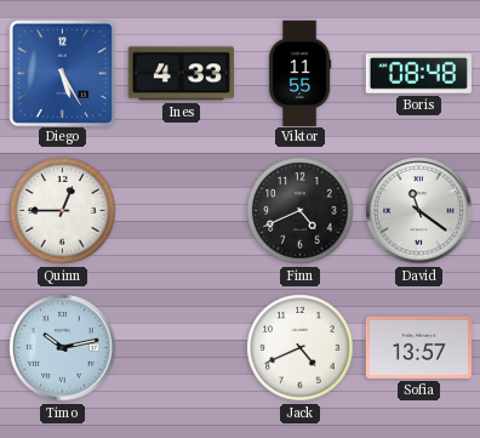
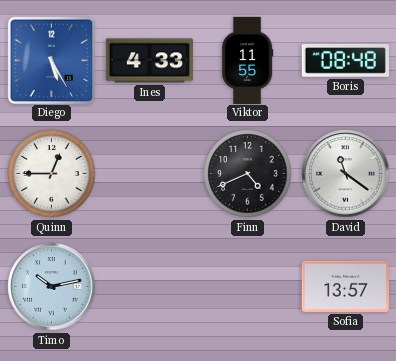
Jack: 4:41 -> none (301, 348)
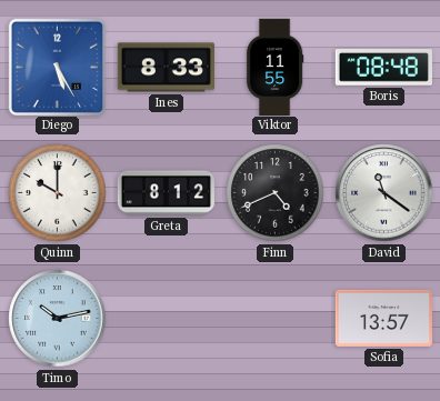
Ines: 4:33 -> 8:33 (166, 68)
Quinn: 12:45 -> 10:00 (58, 193)
Greta: none -> 8:12 (166, 193)
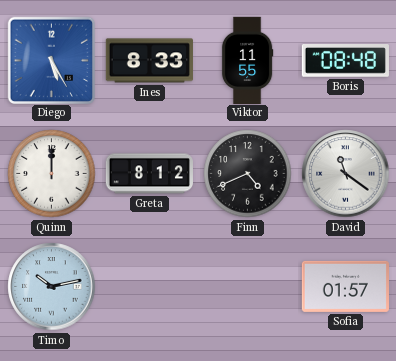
Quinn: 10:00 -> 12:00 (52, 174)
Sofia: 13:57 -> 01:57 (345, 286)
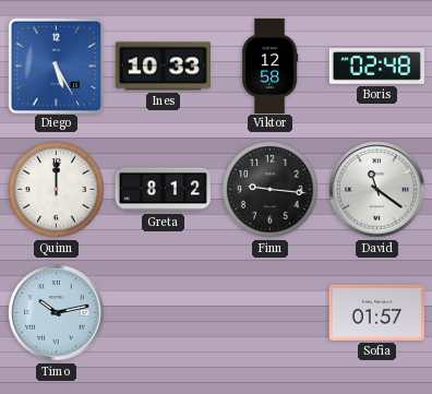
Ines: 8:33 -> 10:33 (163, 67)
Viktor: 11:55 -> 12:58 (269, 65)
Boris: 08:48 -> 02:48 (376, 67)
Finn: 4:41 -> 9:16 (271, 190)
